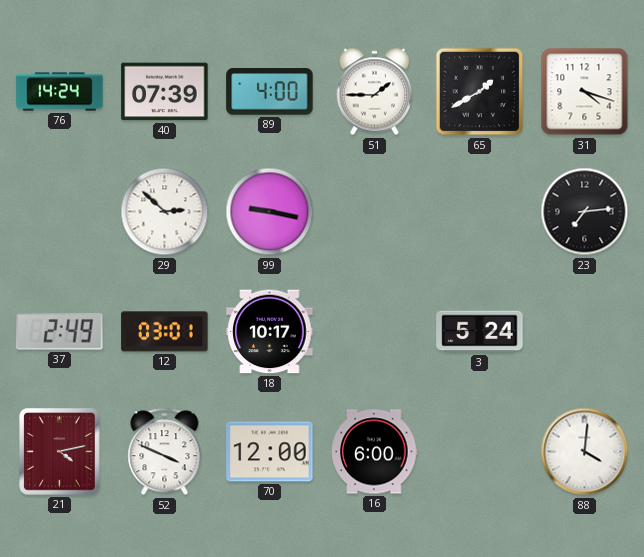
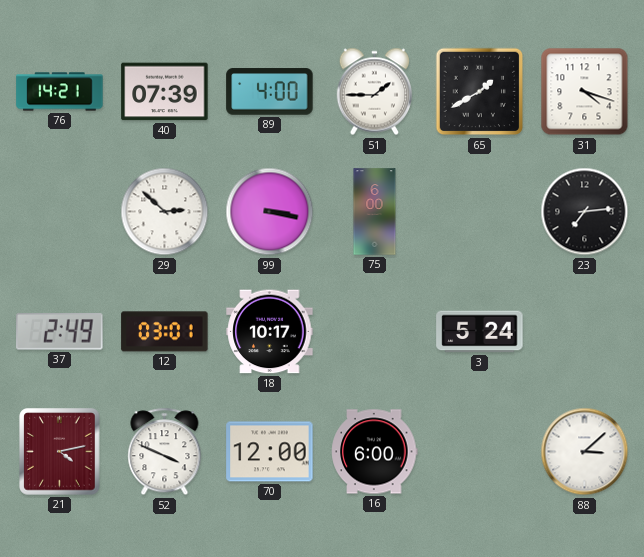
76: 14:24 -> 14:21 (60, 92)
99: 9:17 -> 3:17 (270, 212)
75: none -> 6:00 (375, 212)
88: 4:01 -> 3:08 (585, 452)
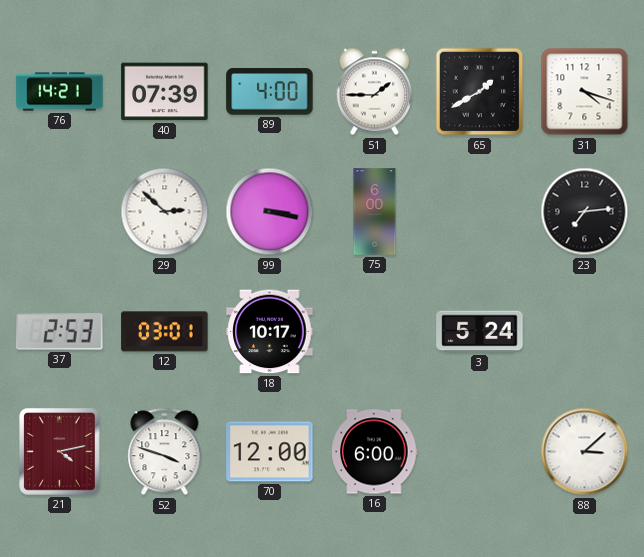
37: 2:49 -> 2:53 (60, 332)
52: 3:49 -> 3:48 (165, 452)
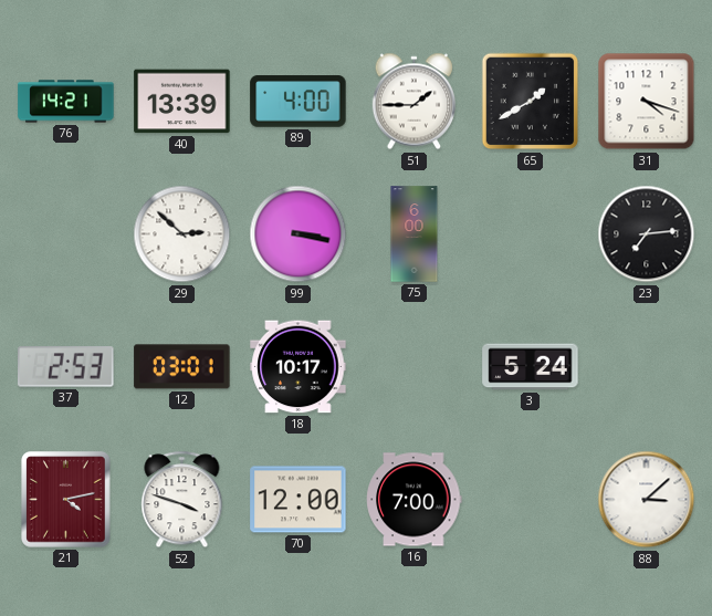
40: 07:39 -> 13:39 (182, 102)
16: 6:00 -> 7:00 (415, 500)
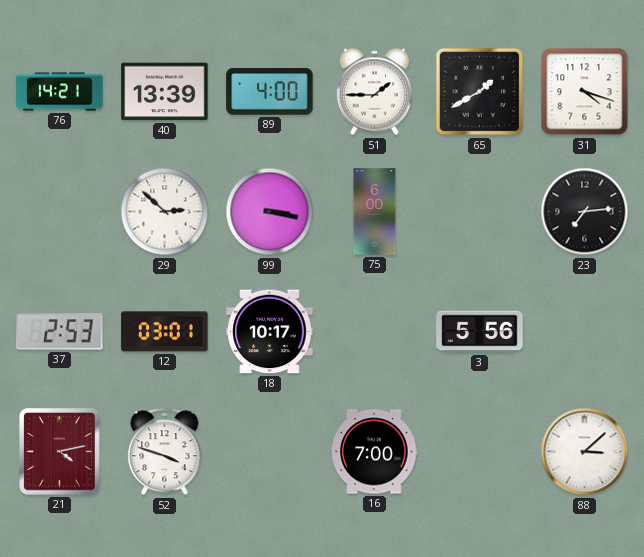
3: 5:24 -> 5:56 (480, 332)
70: 12:00 -> none (299, 500)
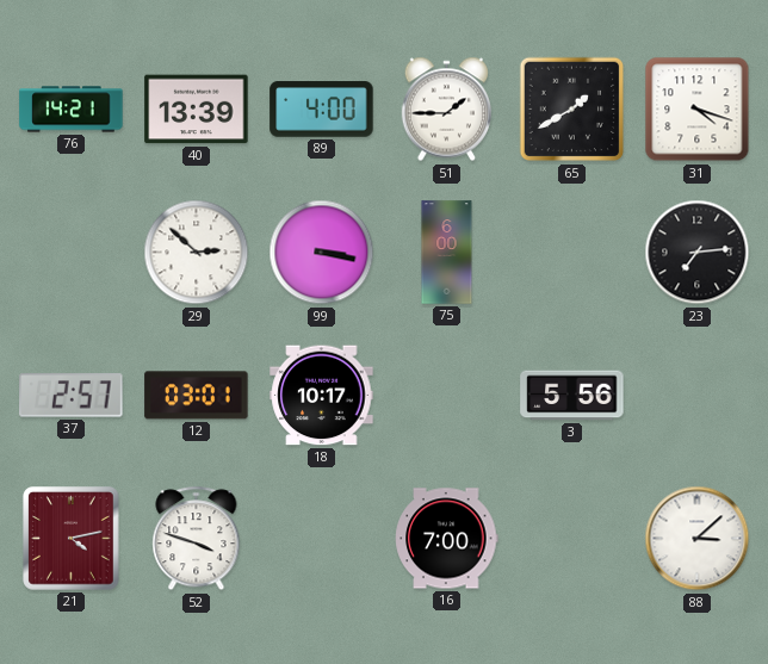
37: 2:53 -> 2:57 (72, 396)
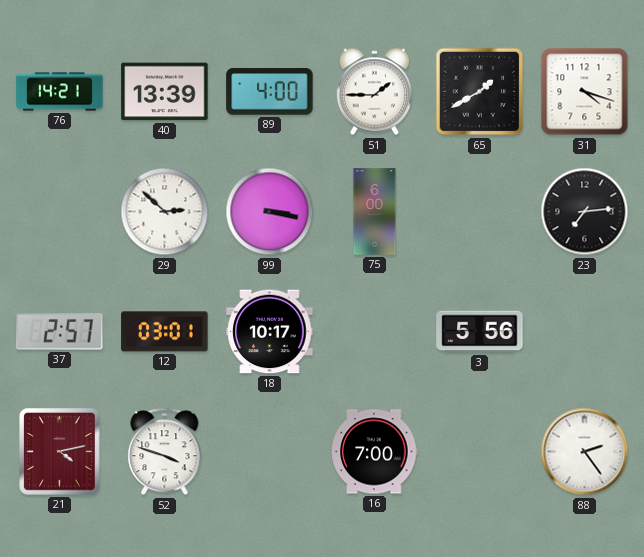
88: 3:08 -> 2:24 (585, 452)
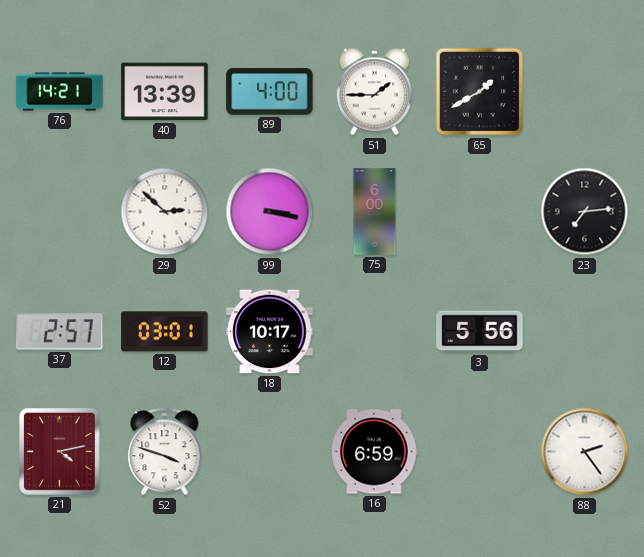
31: 4:18 -> none (585, 92)
16: 7:00 -> 6:59 (375, 452)
